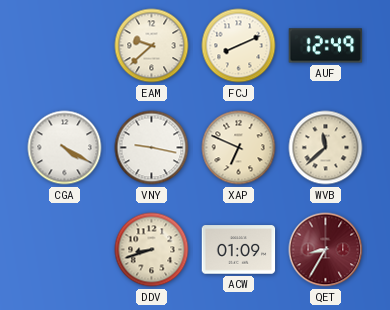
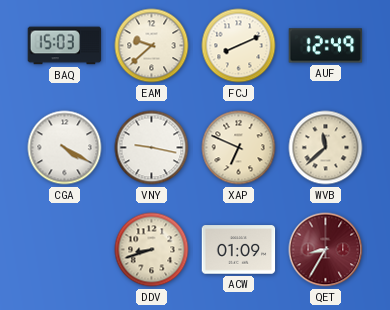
BAQ: none -> 15:03 (65, 46)
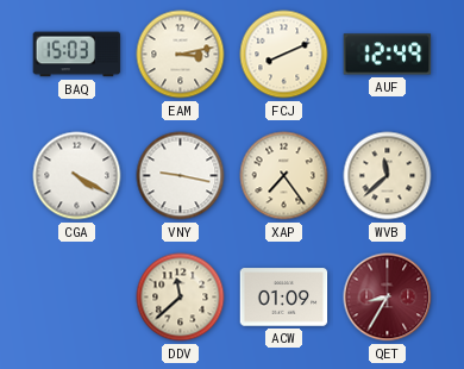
EAM: 9:38 -> 3:13 (181, 55)
XAP: 6:49 -> 7:24 (284, 176)
DDV: 8:42 -> 11:38 (181, 298)
